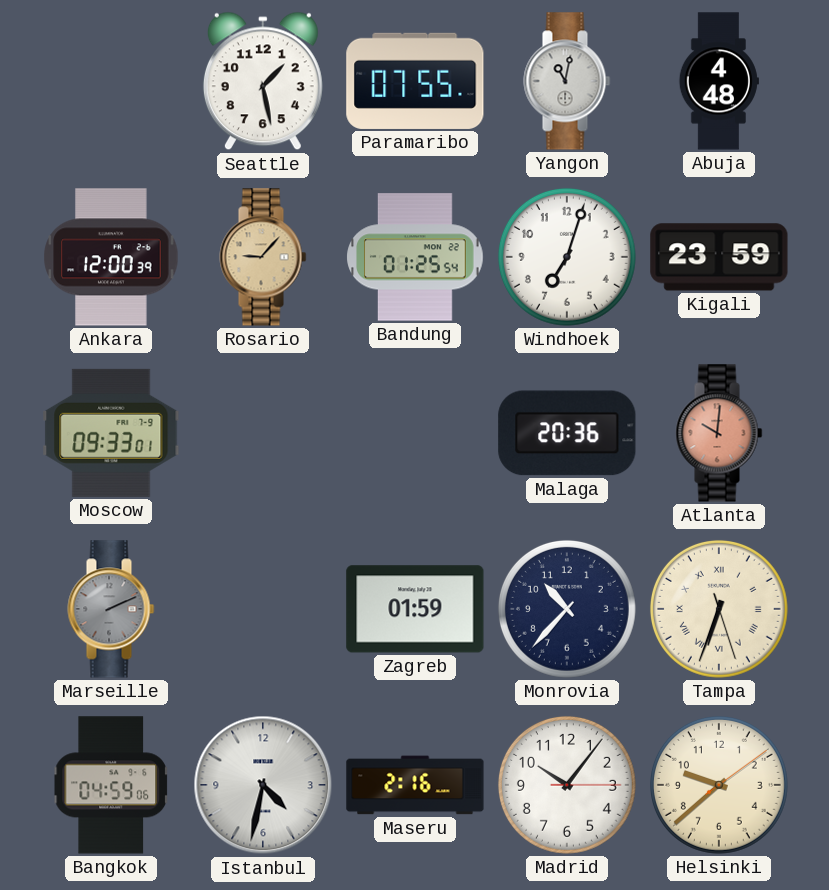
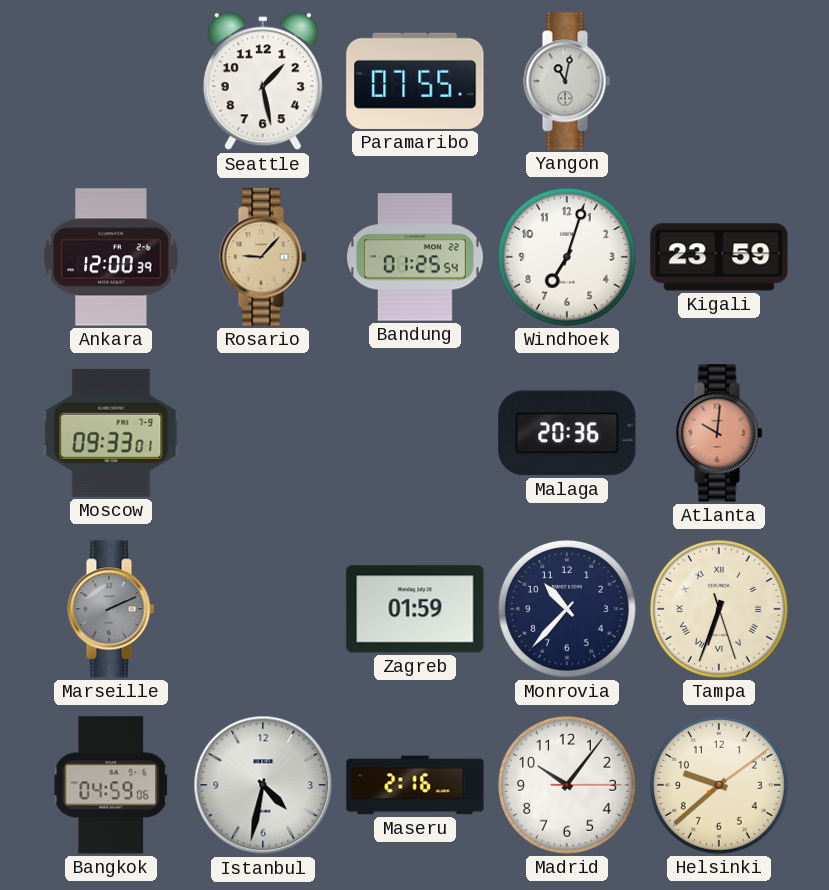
Abuja: 4:48 -> none (719, 81)
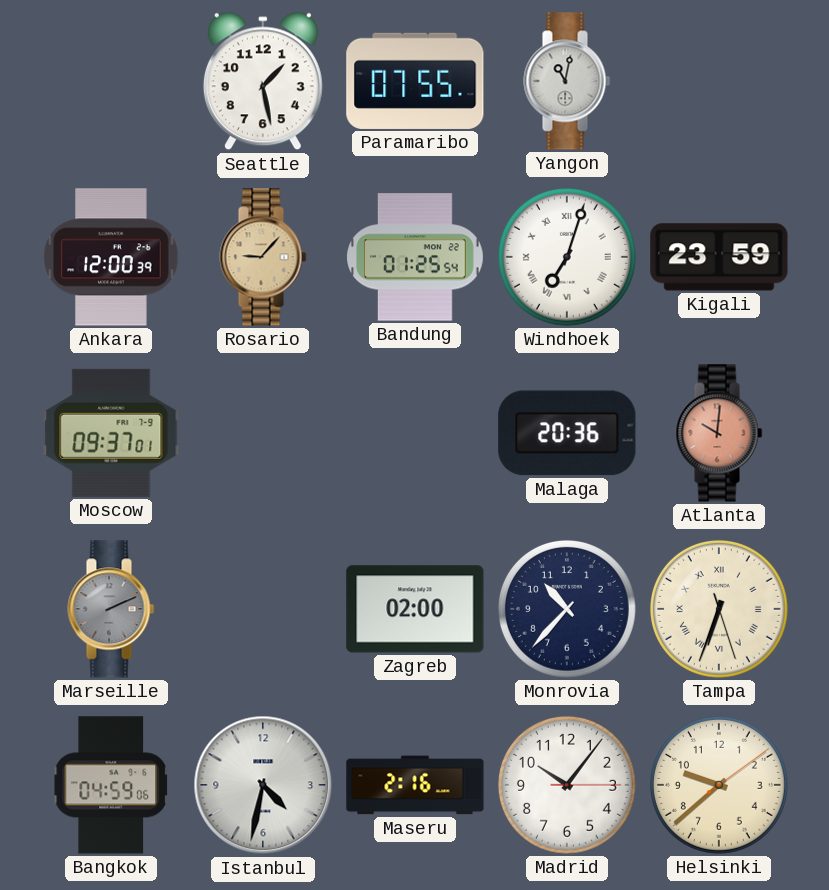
Windhoek numerals: Arabic -> Roman (567, 257)
Moscow: 09:33 -> 09:37 (111, 433)
Zagreb: 01:59 -> 02:00 (415, 609)
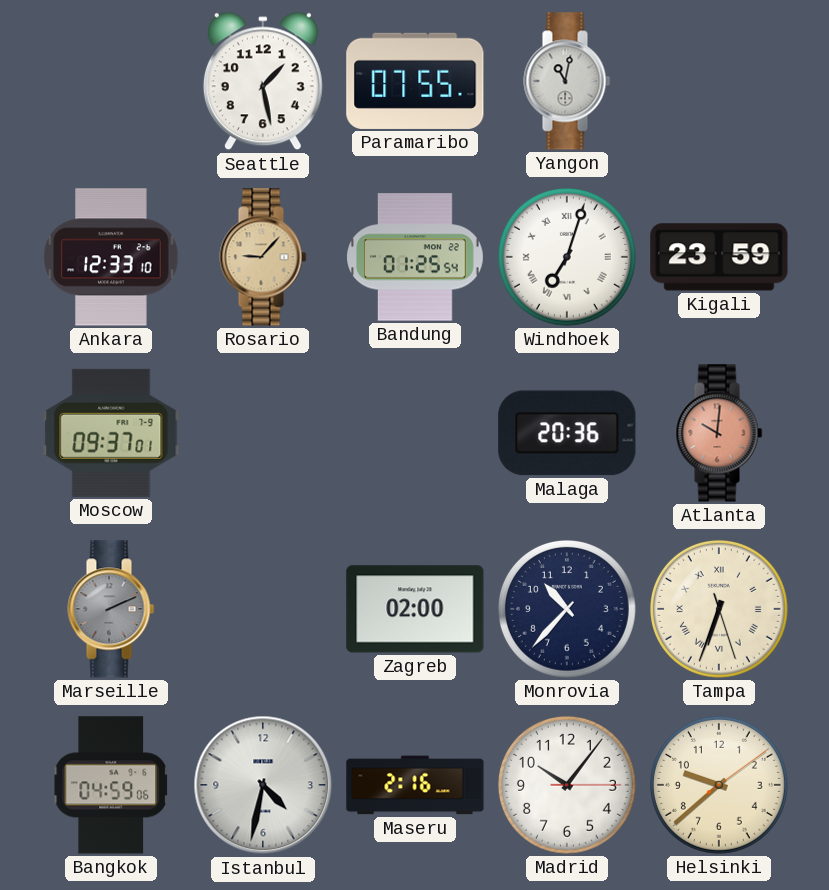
Ankara: 12:00 -> 12:33 (111, 257)
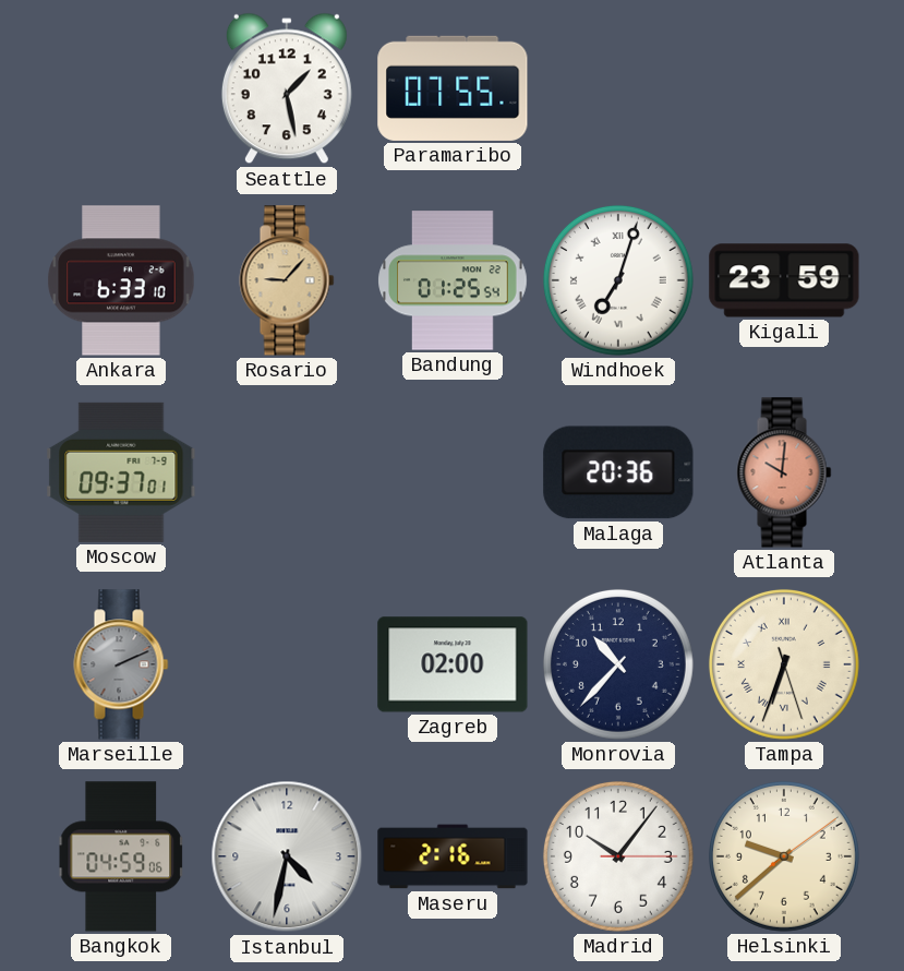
Yangon: 11:02 -> none (567, 81)
Ankara: 12:33 -> 6:33 (121, 280)
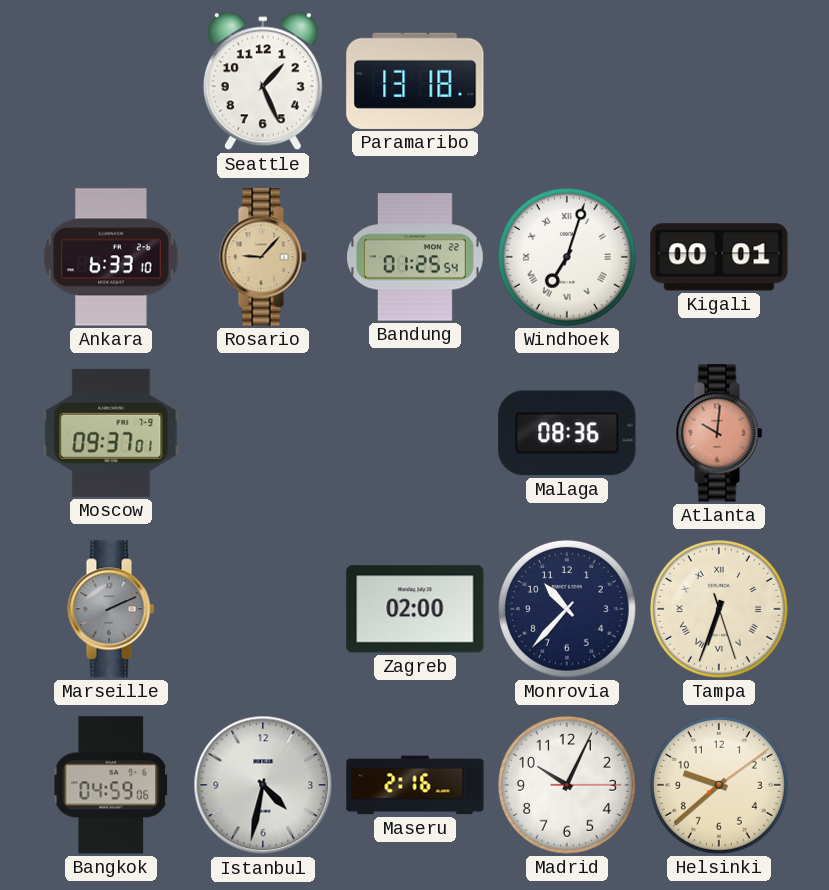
Seattle: 1:28 -> 1:26 (263, 81)
Paramaribo: 07:55 -> 13:18 (415, 81)
Kigali: 23:59 -> 00:01 (719, 257)
Malaga: 20:36 -> 08:36 (567, 433)
Madrid: 10:06 -> 10:04 (567, 785)
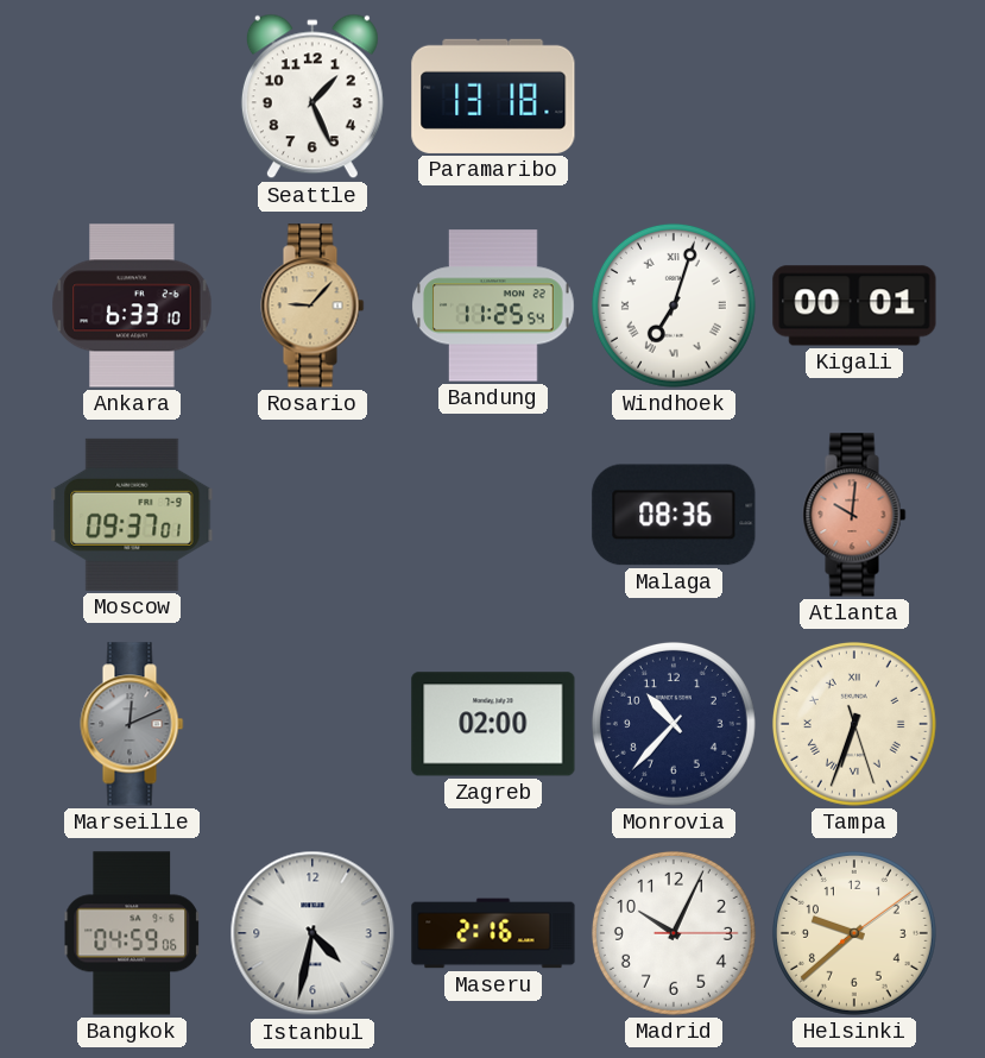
Bandung: 01:25 -> 11:25 (493, 306)
Marseille: 2:11 -> 12:11 (132, 724)
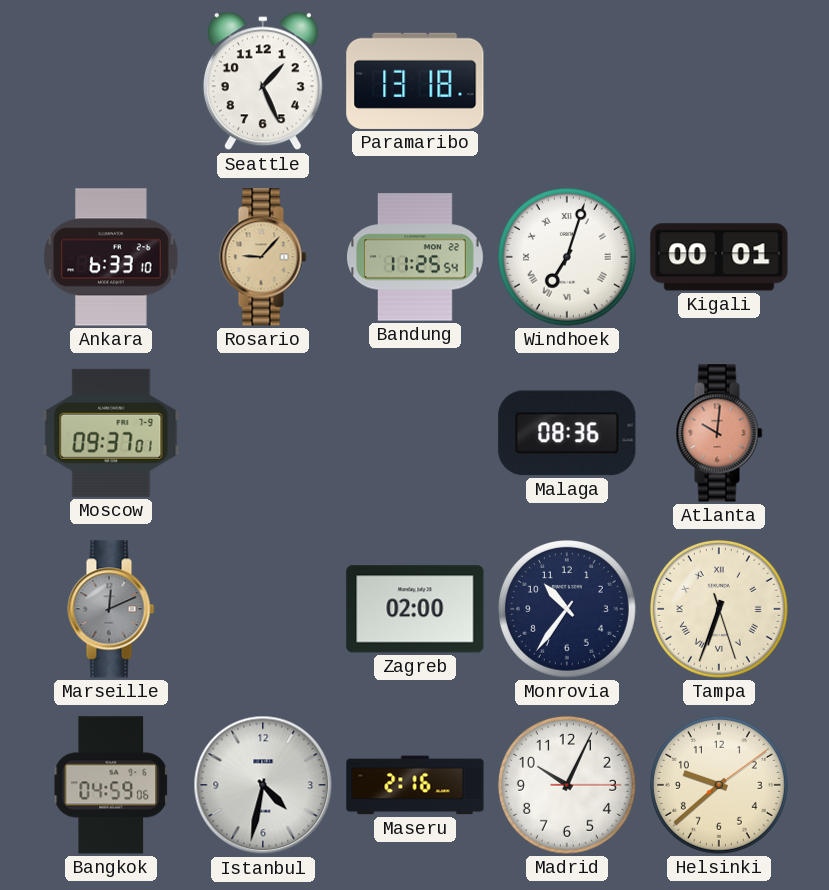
Monrovia: 10:37 -> 10:36 (567, 609)
